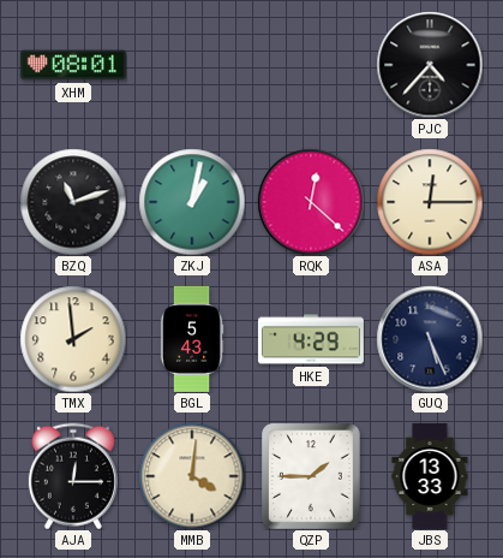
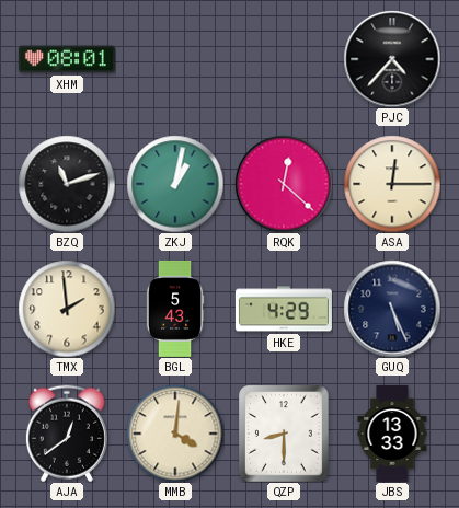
AJA: 12:15 -> 12:39 (67, 434)
QZP: 1:45 -> 8:30 (285, 434)
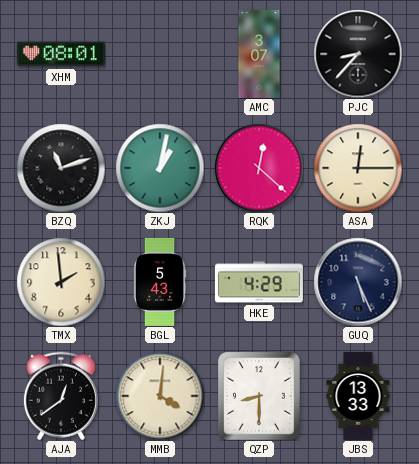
AMC: none -> 3:07 (259, 54)
PJC: 4:37 -> 8:37 (358, 54)
